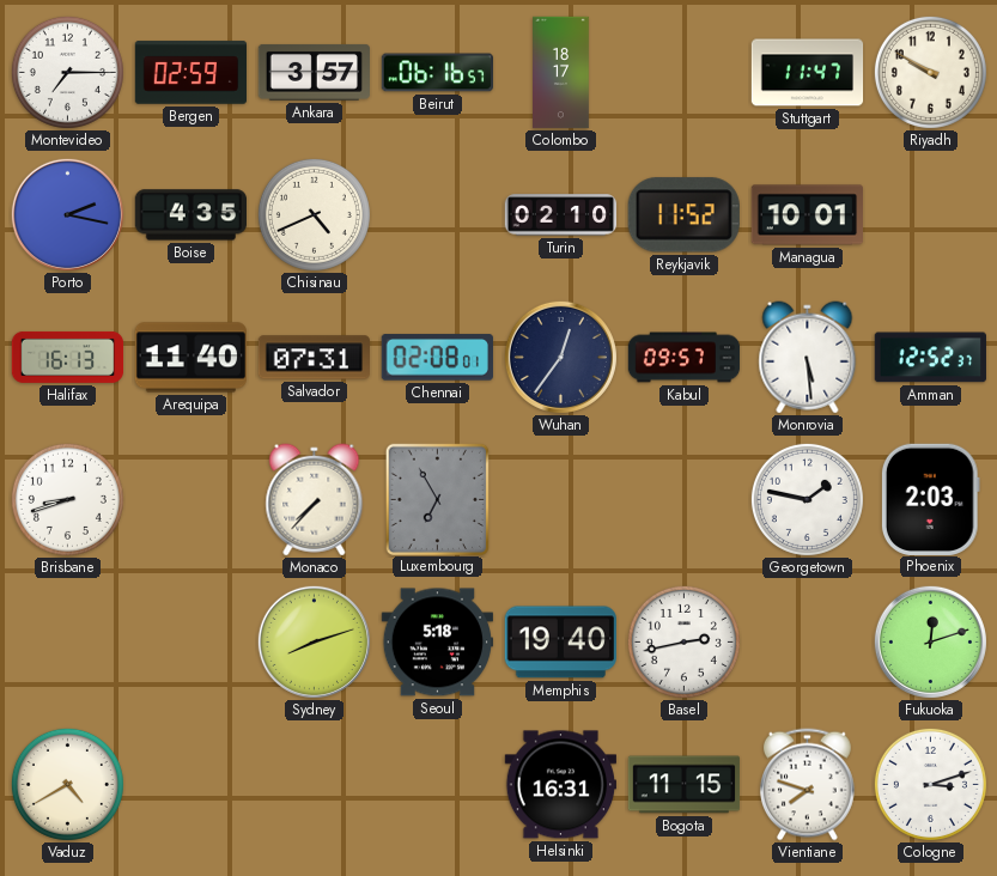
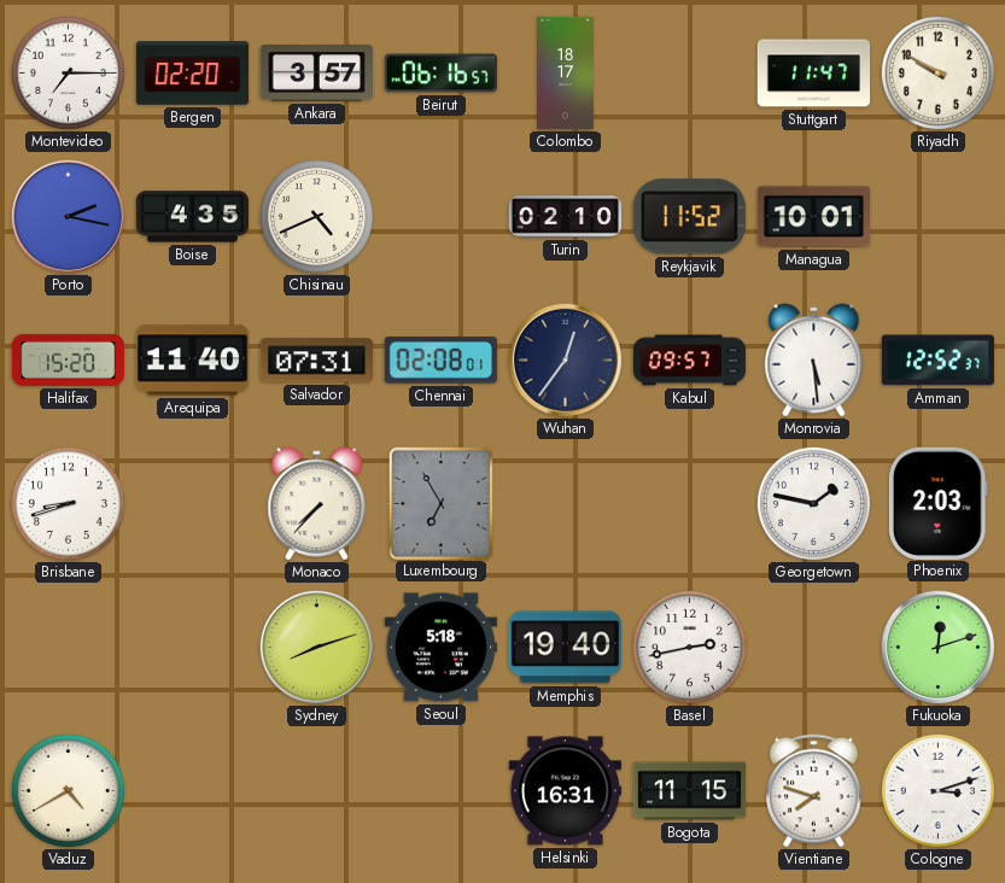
Bergen: 02:59 -> 02:20 (193, 74)
Halifax: 16:13 -> 15:20 (69, 359)
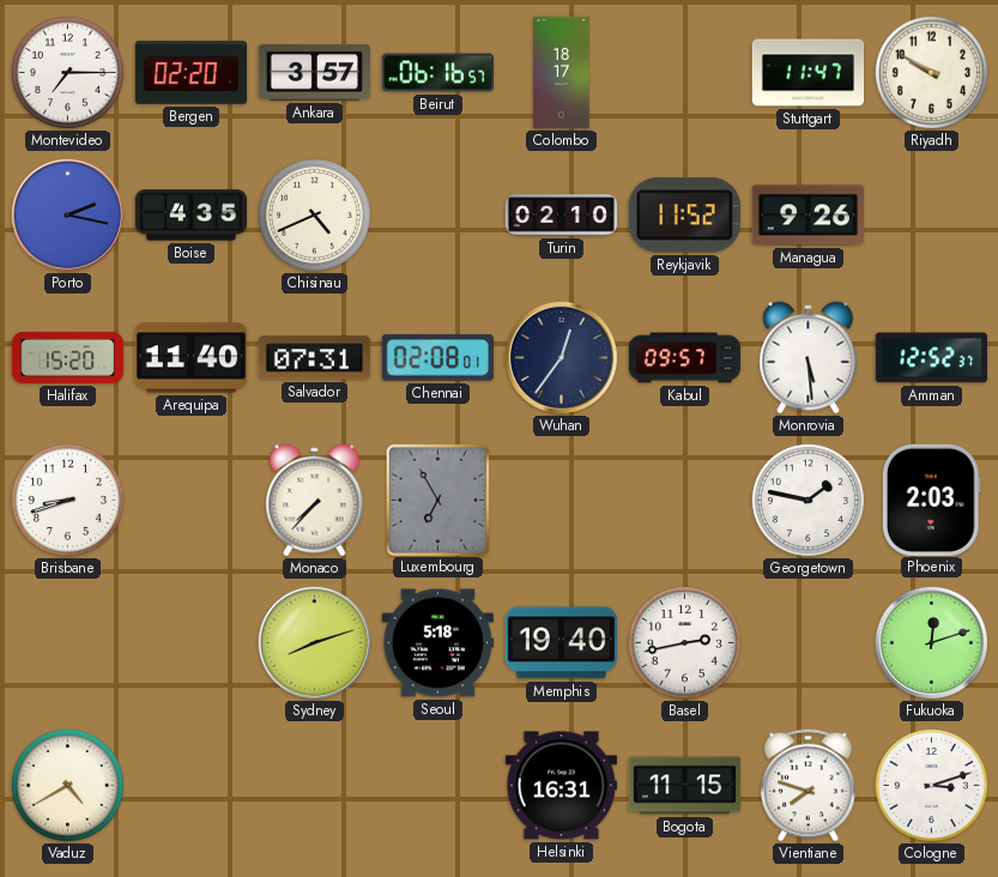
Managua: 10:01 -> 9:26 (808, 216)
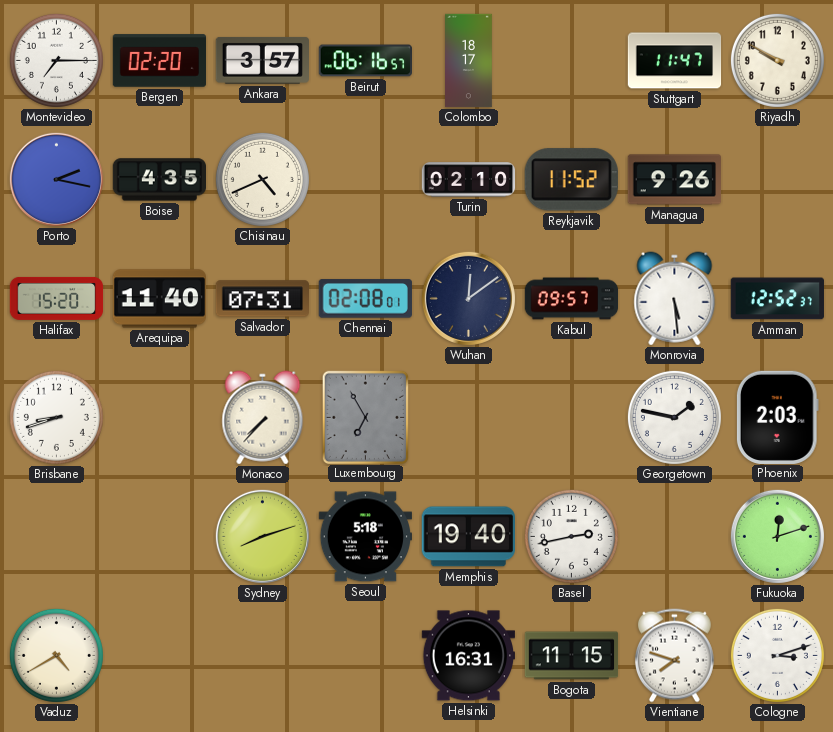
Wuhan: 12:36 -> 12:09 (468, 298)
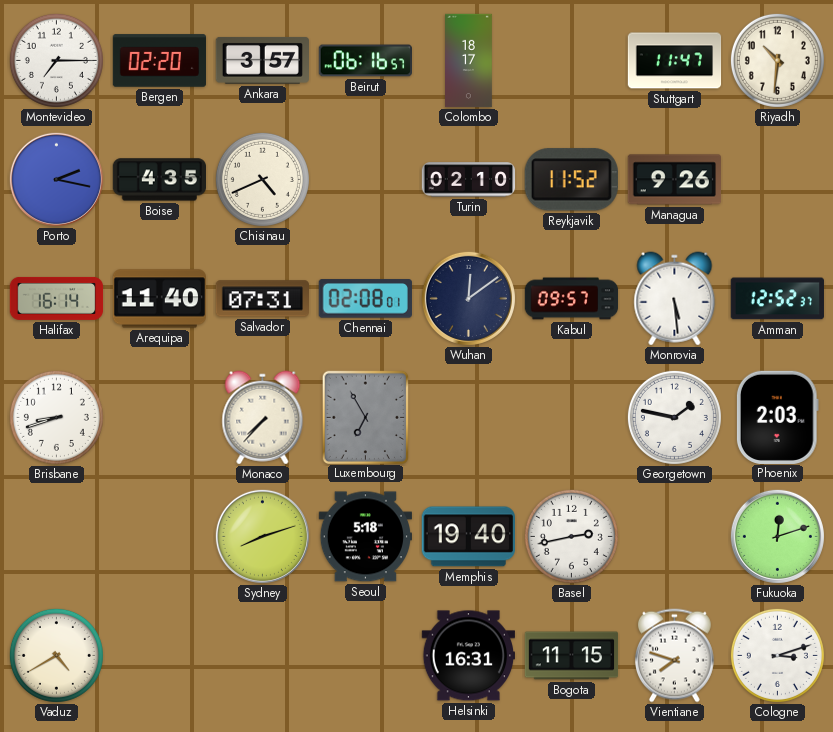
Riyadh: 9:50 -> 10:31 (777, 60)
Halifax: 15:20 -> 16:14 (57, 298)
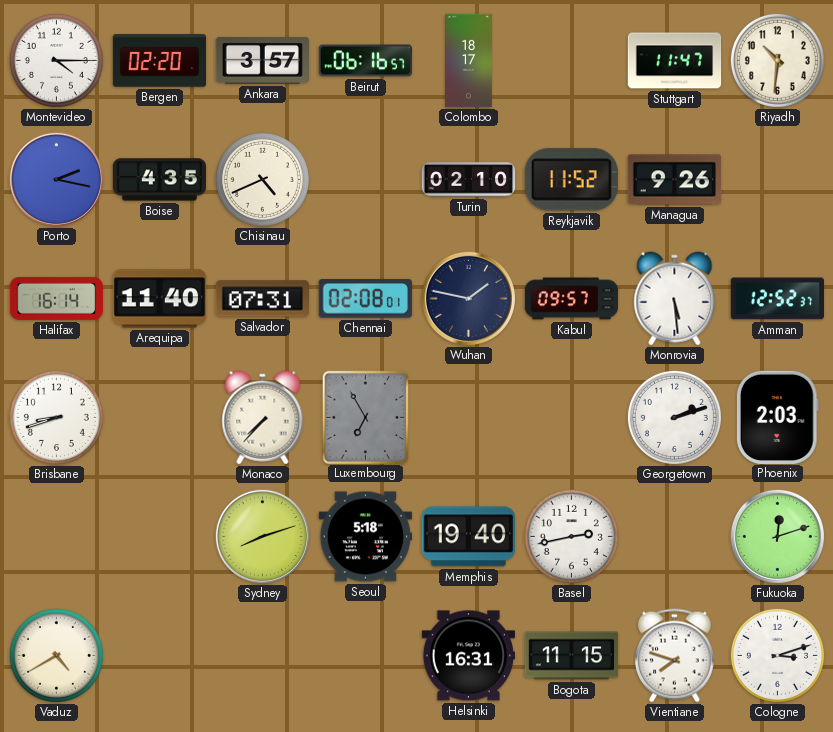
Montevideo: 7:15 -> 4:15 (56, 60)
Wuhan: 12:09 -> 1:47 (468, 298)
Georgetown: 1:47 -> 2:12 (674, 417)
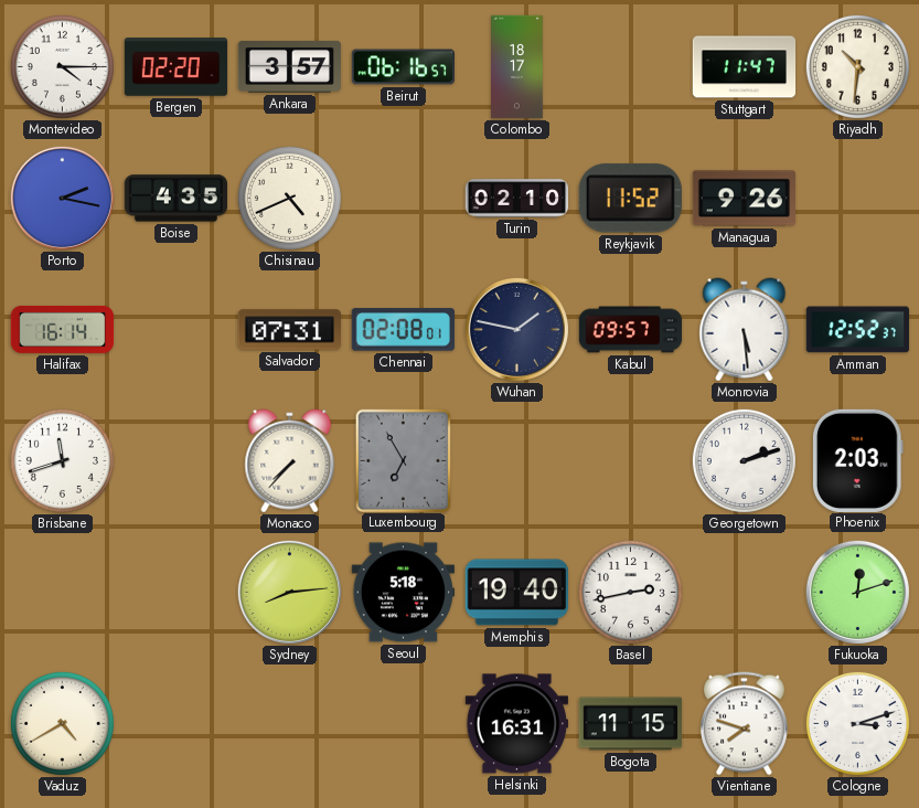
Arequipa: 11:40 -> none (159, 299)
Brisbane: 8:42 -> 11:42 (62, 460)
Sydney: 8:12 -> 8:14 (289, 592)
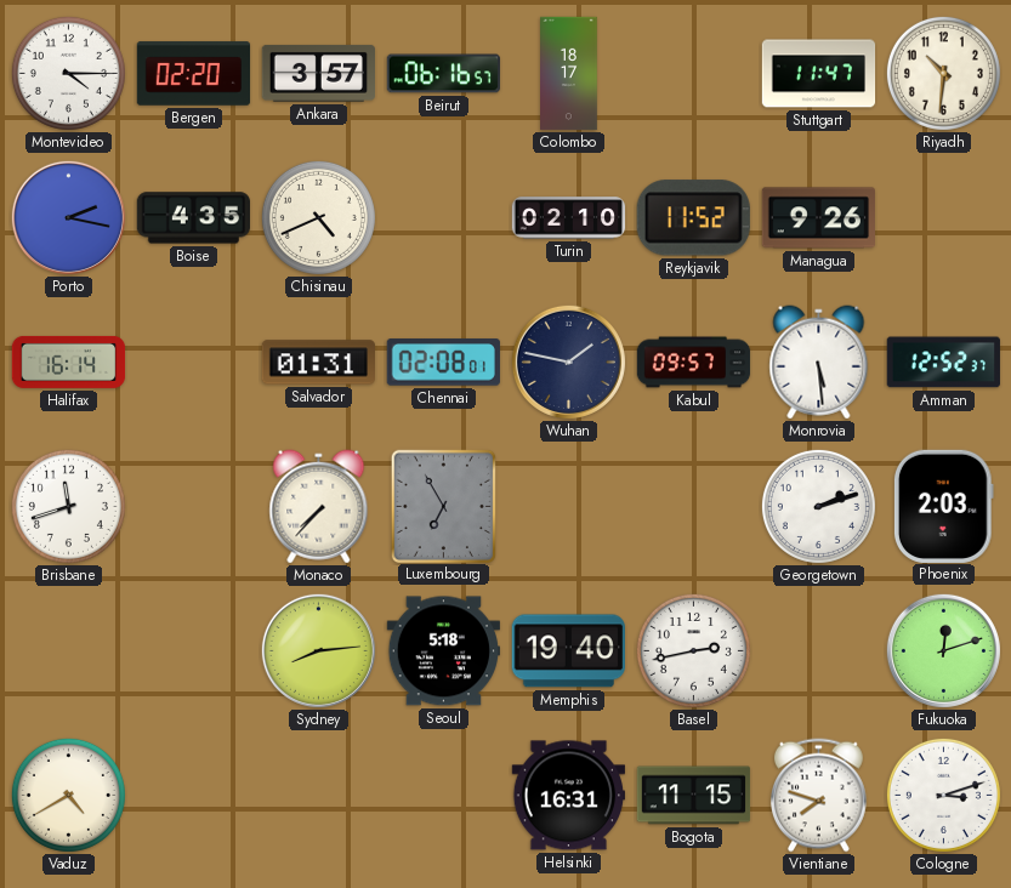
Salvador: 07:31 -> 01:31 (318, 363)
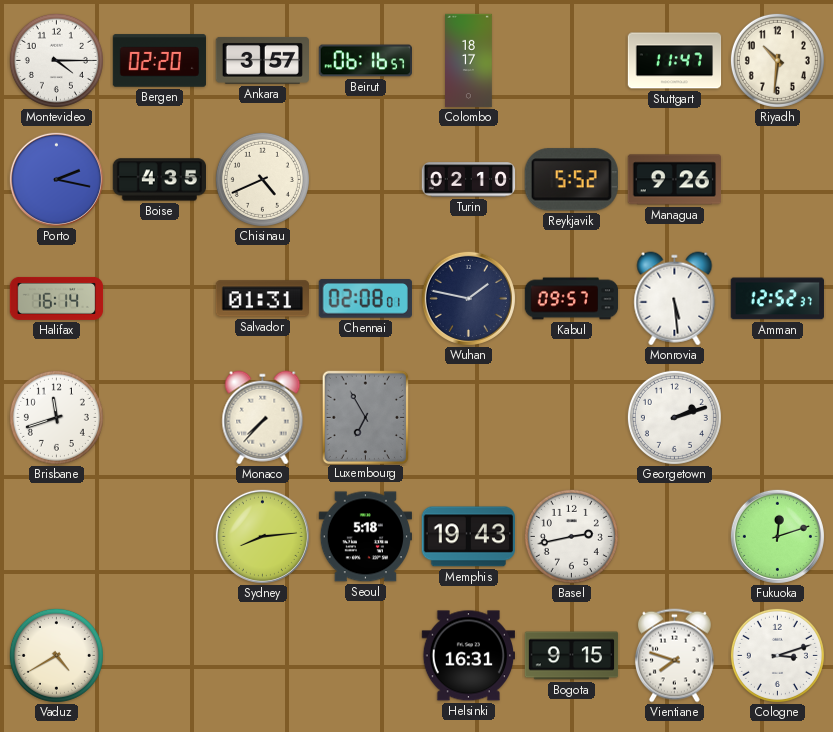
Reykjavik: 11:52 -> 5:52 (571, 180)
Phoenix: 2:03 -> none (943, 506)
Memphis: 19:40 -> 19:43 (468, 537)
Bogota: 11:15 -> 9:15 (572, 656)
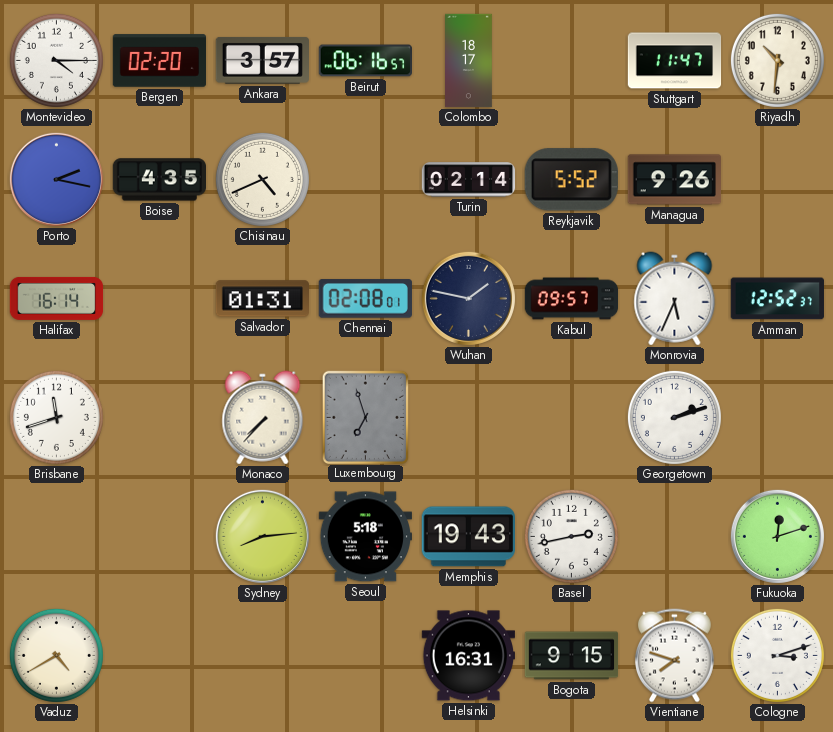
Turin: 02:10 -> 02:14 (469, 180)
Monrovia: 5:29 -> 5:34 (675, 299)
Luxembourg: 6:55 -> 6:57 (365, 417)
